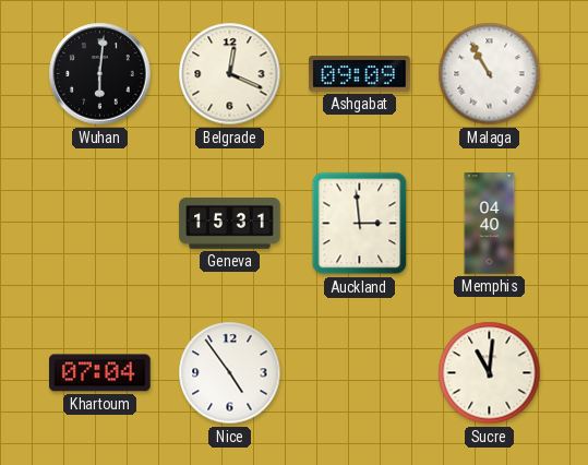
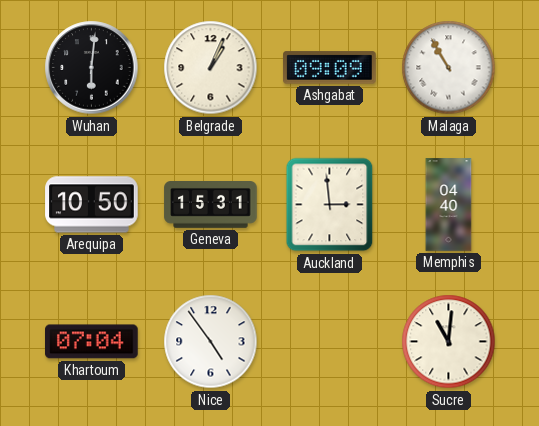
Belgrade: 12:19 -> 1:04 (211, 68)
Arequipa: none -> 10:50 (92, 205)
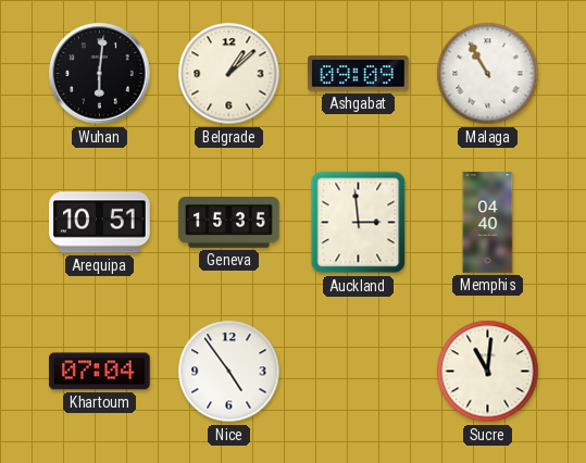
Belgrade: 1:04 -> 1:08 (229, 74)
Arequipa: 10:50 -> 10:51 (100, 223)
Geneva: 15:31 -> 15:35 (229, 223)
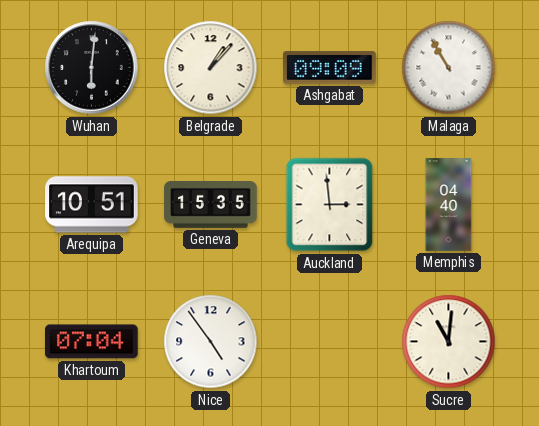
Belgrade: 1:08 -> 1:07 (211, 68)
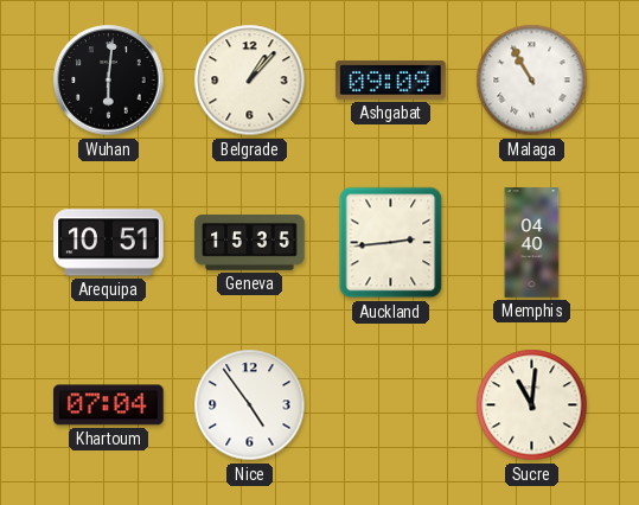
Auckland: 2:59 -> 2:44 (391, 243)
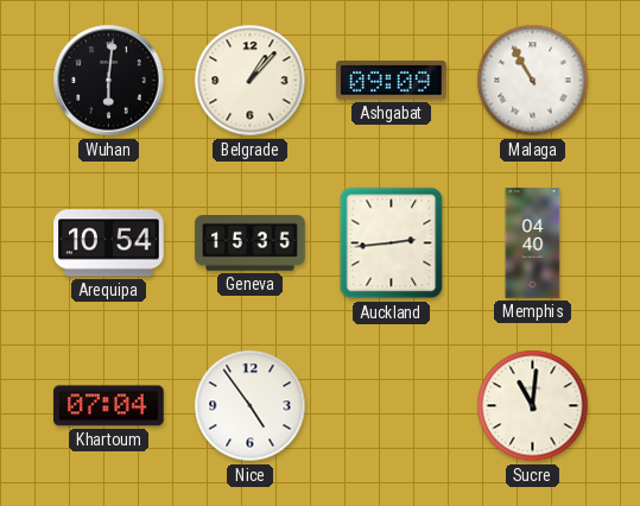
Arequipa: 10:51 -> 10:54 (109, 243)
